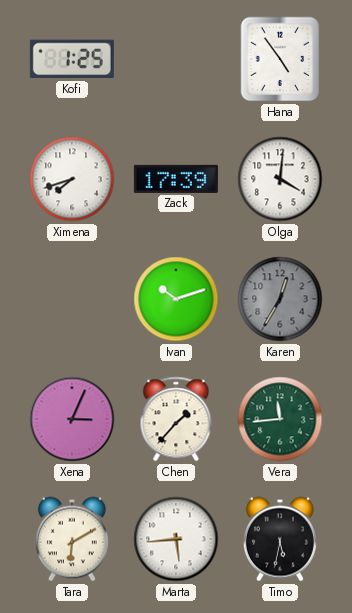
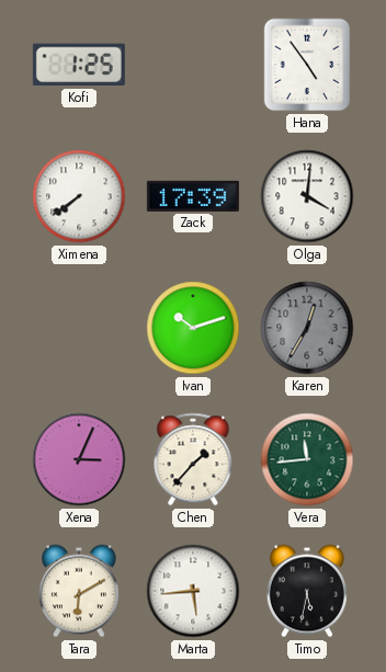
Ximena: 7:42 -> 7:39 (79, 196)
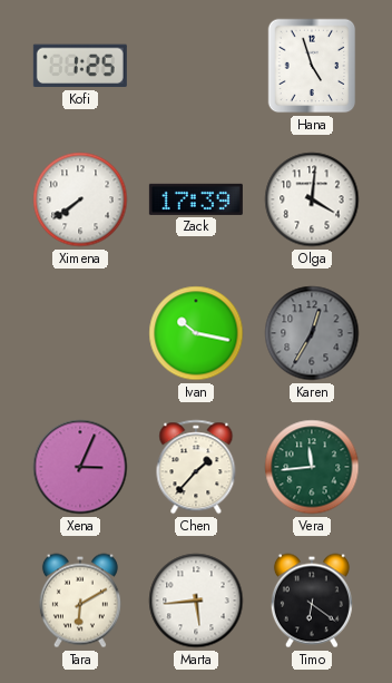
Hana: 4:54 -> 4:57 (312, 66)
Ivan: 10:12 -> 10:17 (196, 333)
Timo: 5:32 -> 6:21 (312, 601)
